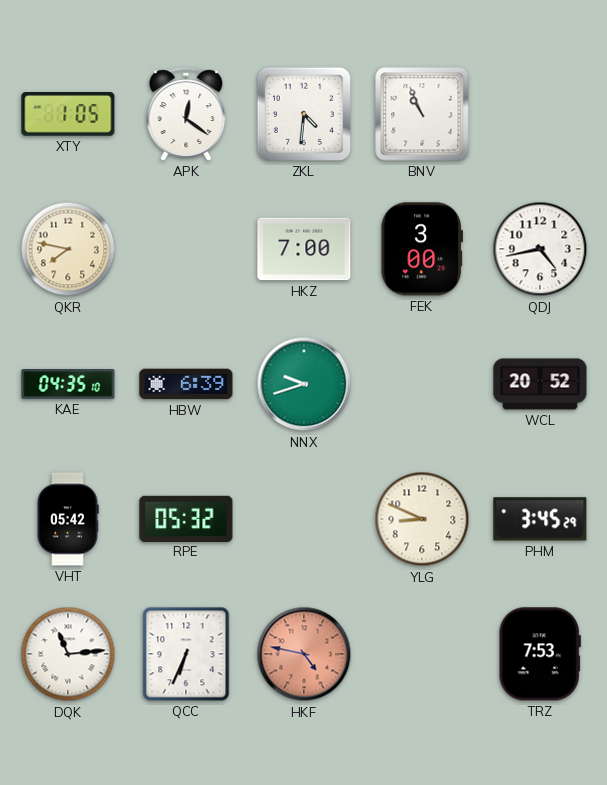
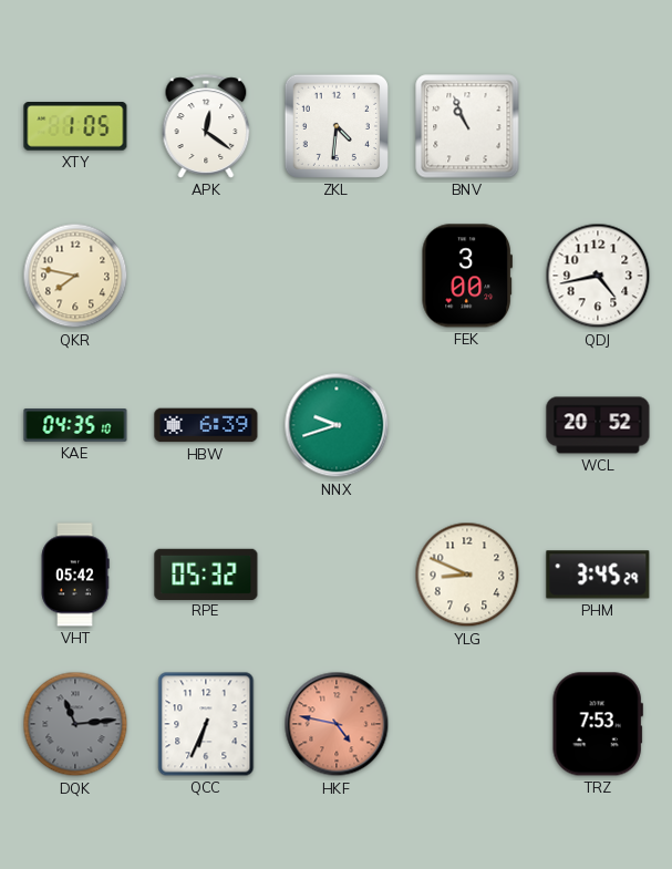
HKZ: 7:00 -> none (304, 249)
DQK dial: white -> grey (75, 724)
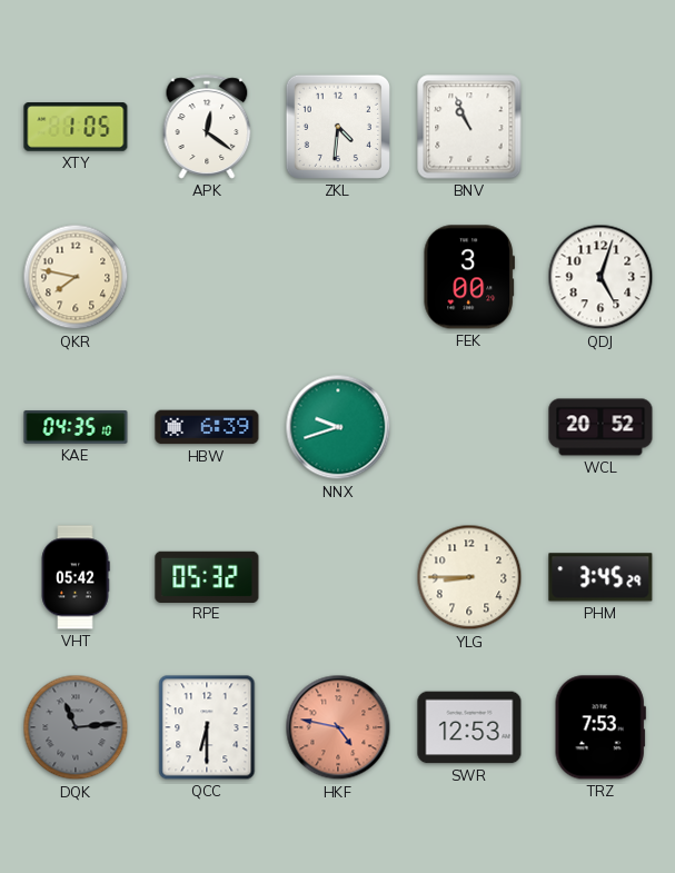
QDJ: 4:43 -> 5:03 (600, 277)
YLG: 8:49 -> 8:45 (469, 577)
QCC: 6:34 -> 6:30 (207, 727)
SWR: none -> 12:53 (469, 727)
